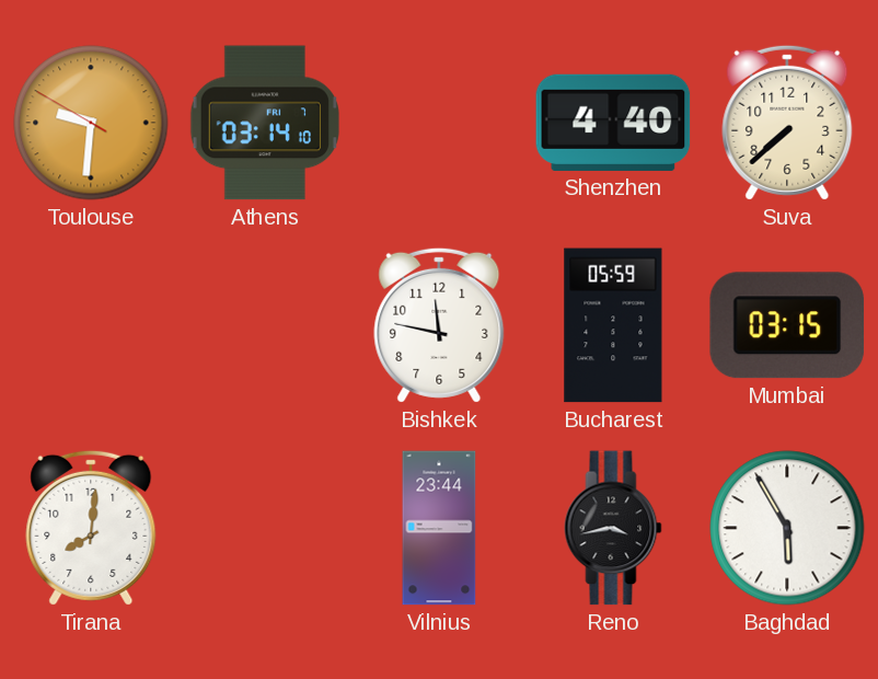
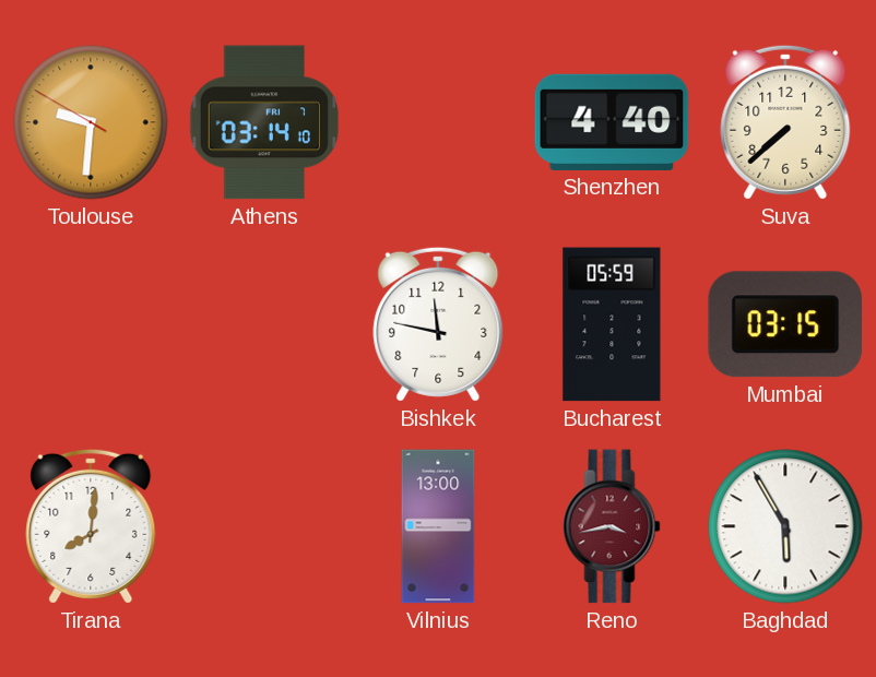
Vilnius: 23:44 -> 13:00 (438, 526)
Reno dial: black -> burgundy (612, 526)
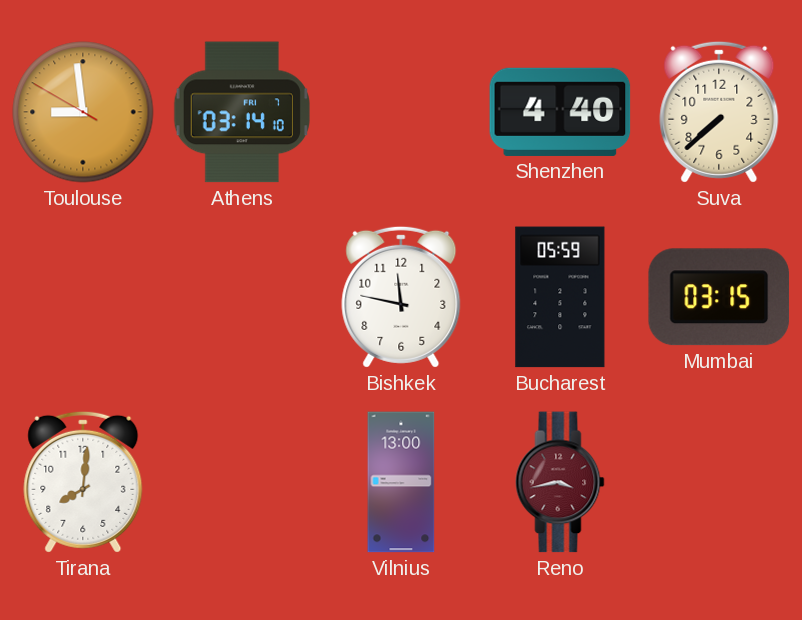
Toulouse: 9:30 -> 8:58 (83, 112)
Baghdad: 5:55 -> none (785, 526)
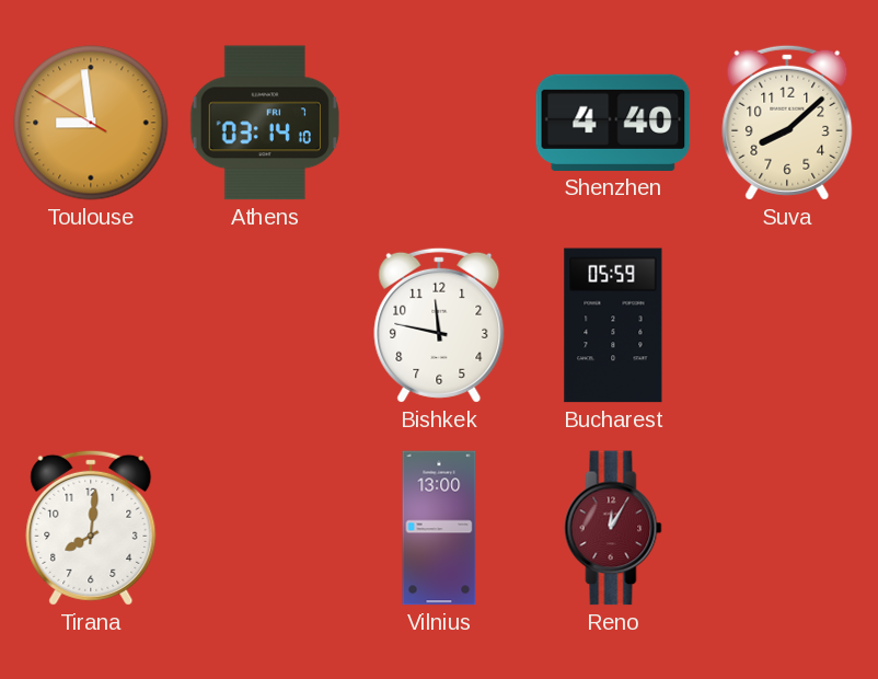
Suva: 7:38 -> 8:08 (787, 123)
Mumbai: 03:15 -> none (719, 297)
Reno: 3:43 -> 12:05 (613, 528)
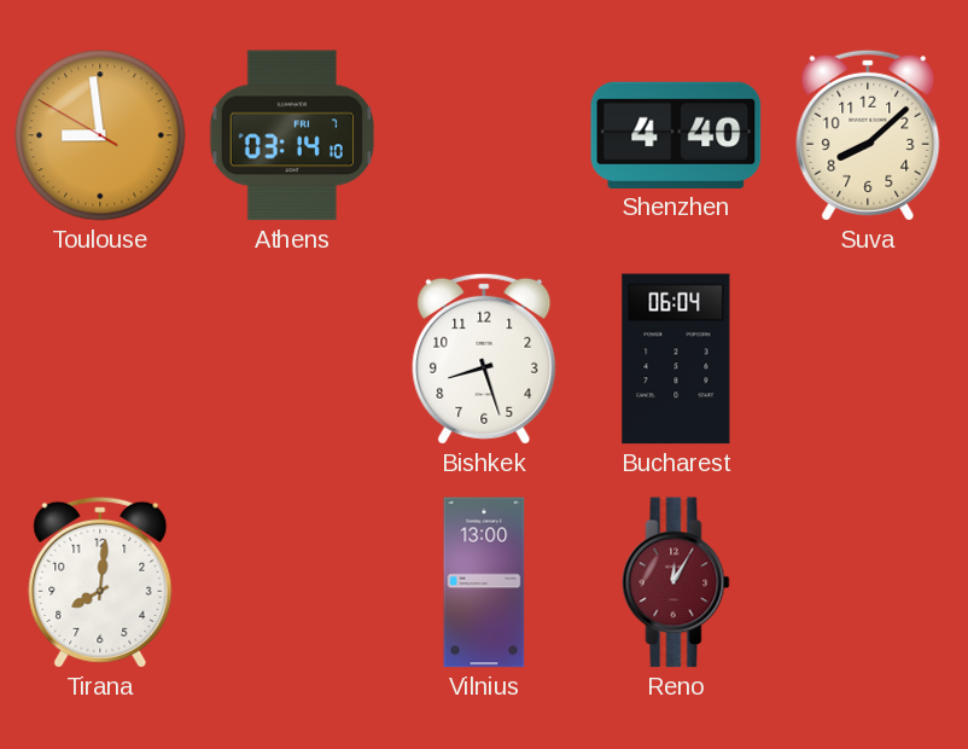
Bishkek: 11:47 -> 8:27 (484, 359)
Bucharest: 05:59 -> 06:04 (676, 359)
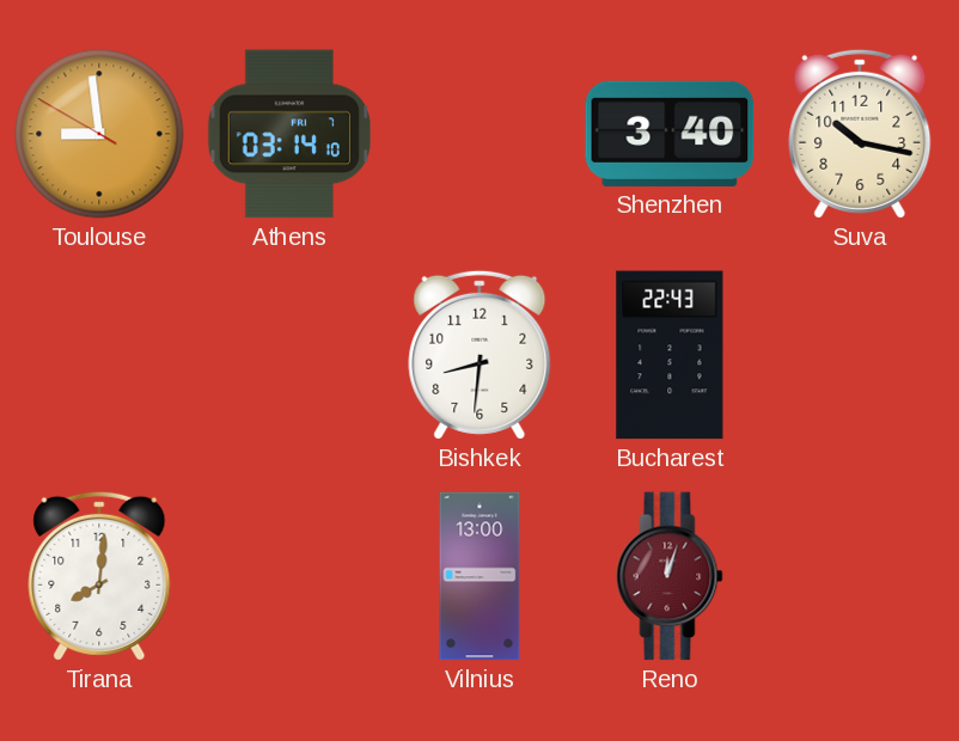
Shenzhen: 4:40 -> 3:40 (670, 134)
Suva: 8:08 -> 10:17 (860, 134)
Bishkek: 8:27 -> 8:31 (480, 355)
Bucharest: 06:04 -> 22:43 (670, 355)
Reno: 12:05 -> 12:03 (670, 576)
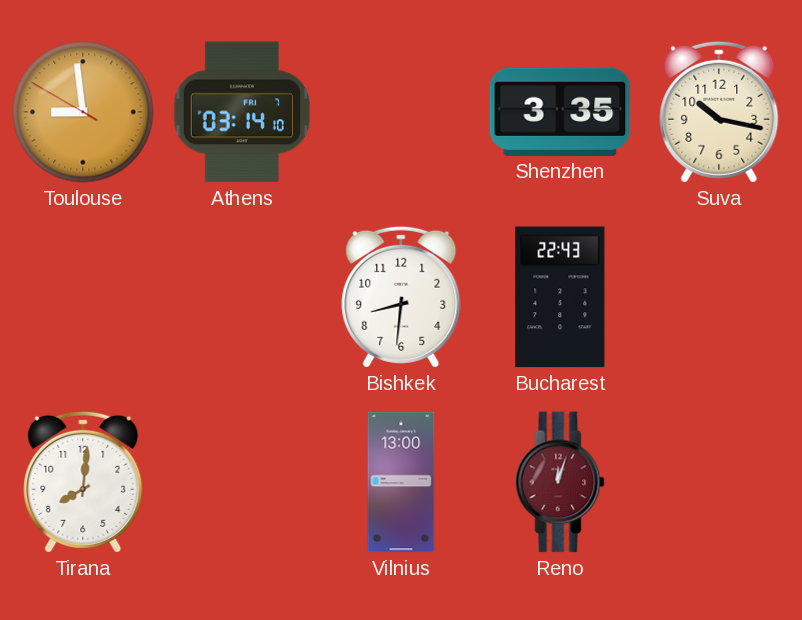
Shenzhen: 3:40 -> 3:35 (560, 112)
